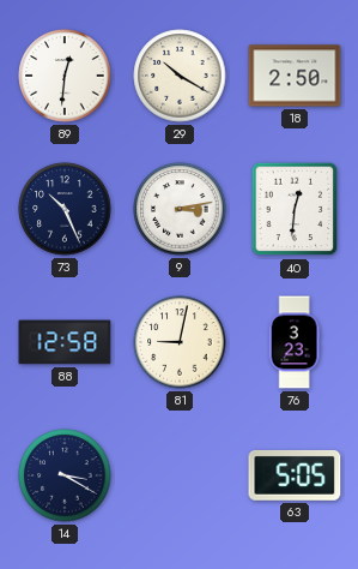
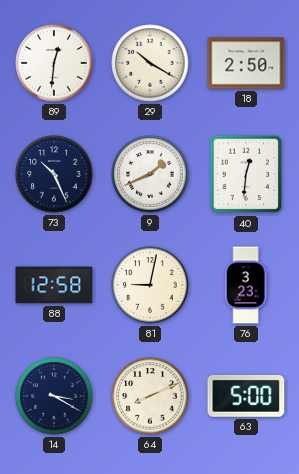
9: 3:13 -> 1:41 (150, 174)
64: none -> 8:11 (150, 396)
63: 5:05 -> 5:00 (246, 396)
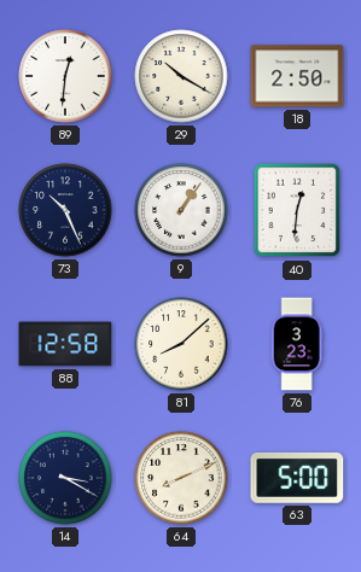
9: 1:41 -> 1:06 (181, 210)
81: 9:02 -> 8:08 (181, 344)
